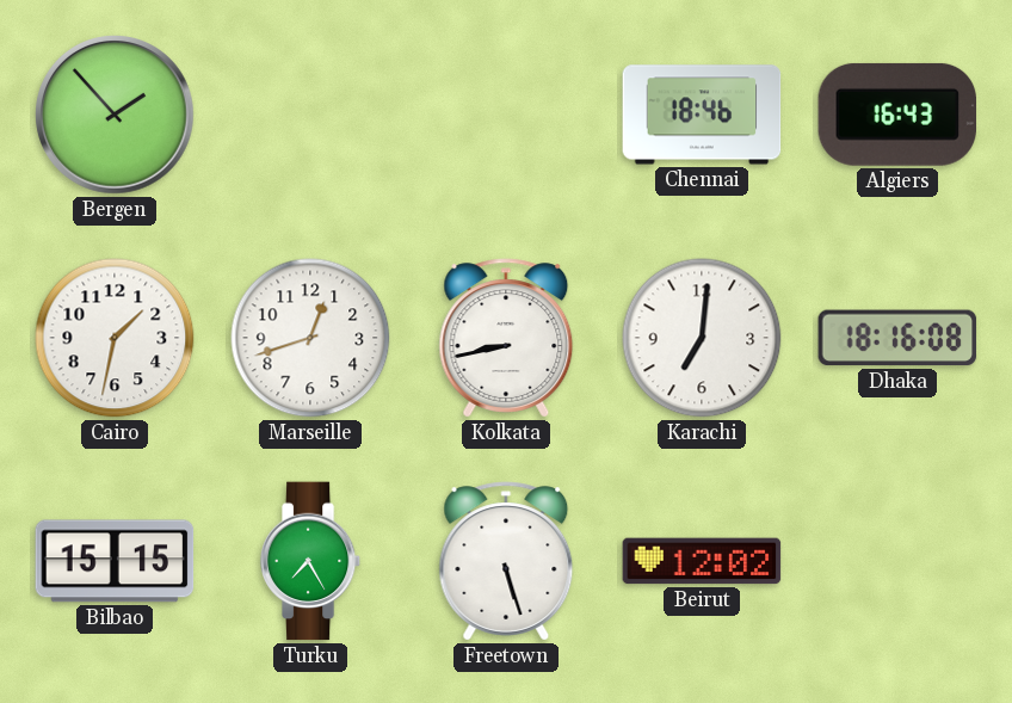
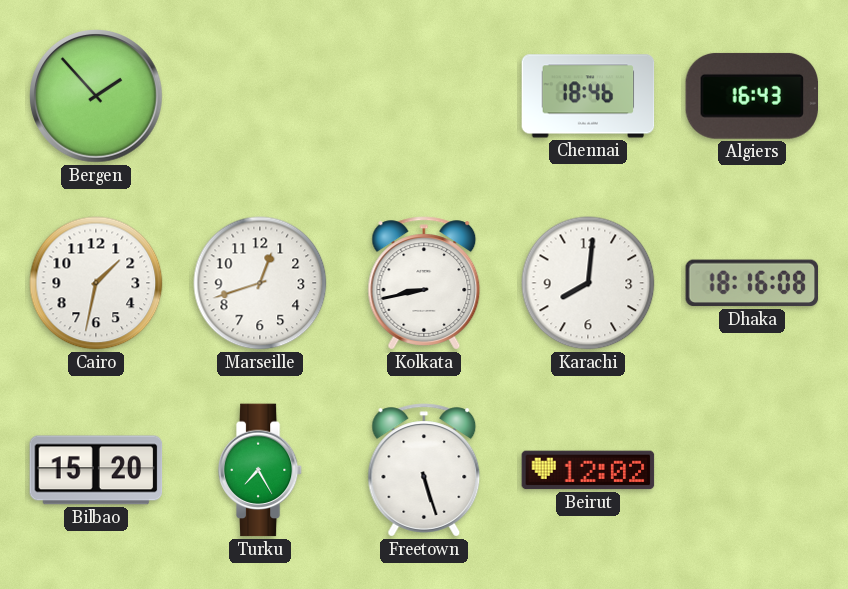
Karachi: 7:01 -> 8:01 (588, 283)
Bilbao: 15:15 -> 15:20 (96, 470)
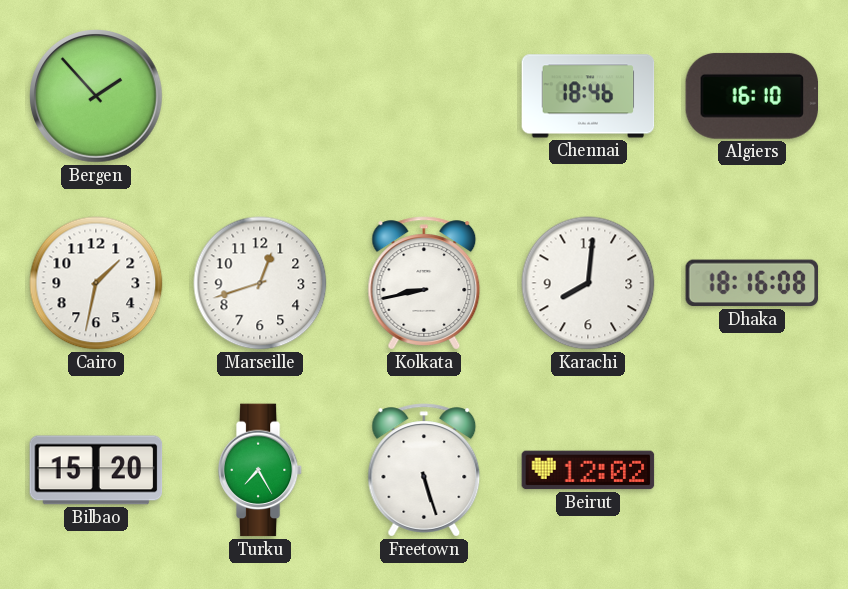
Algiers: 16:43 -> 16:10 (752, 96)
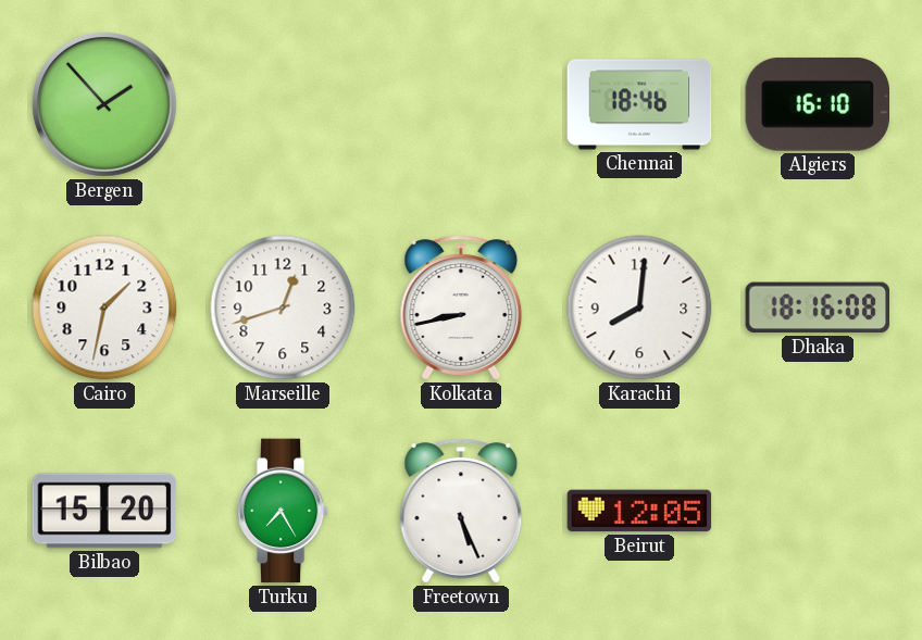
Freetown: 5:27 -> 5:26 (461, 511)
Beirut: 12:02 -> 12:05 (639, 511)
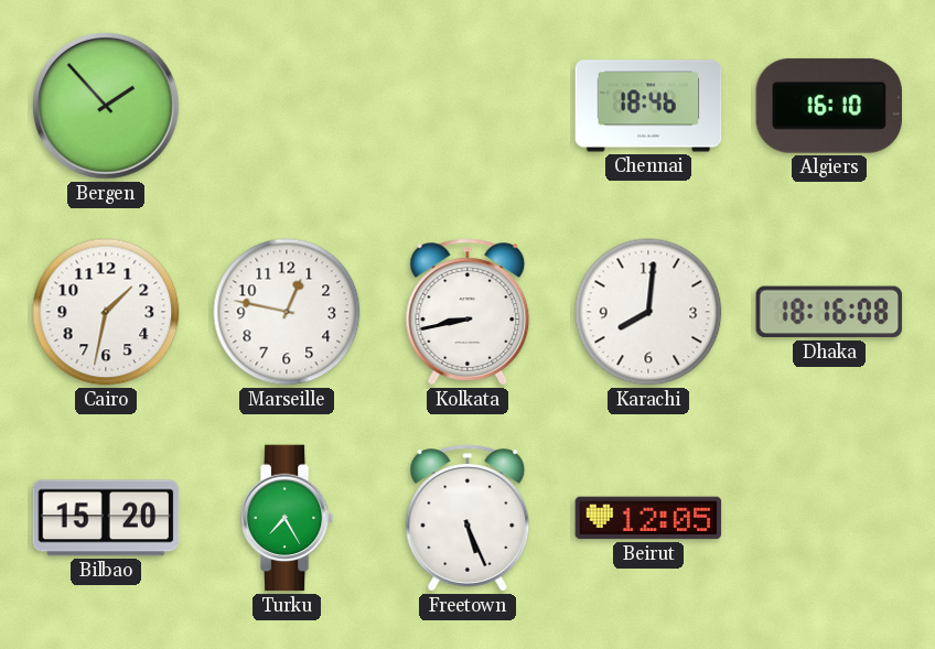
Marseille: 12:42 -> 12:47 (287, 312)
